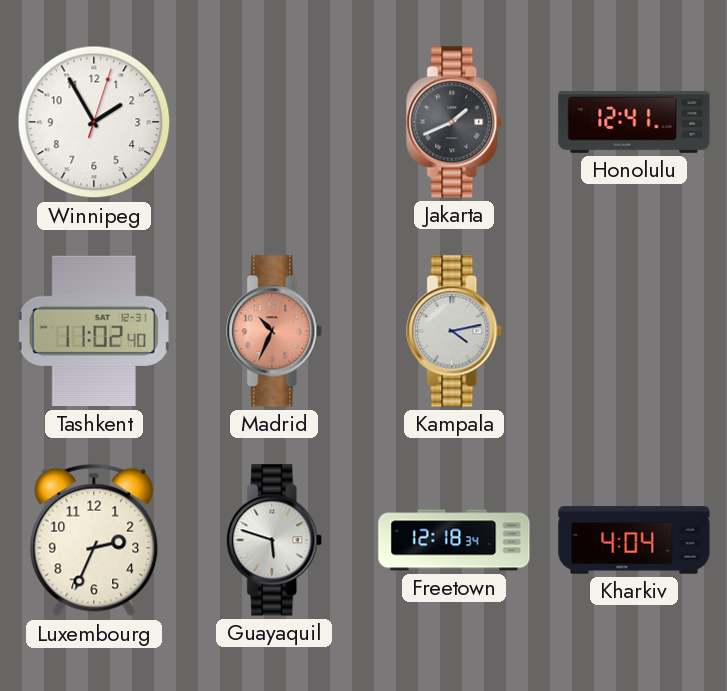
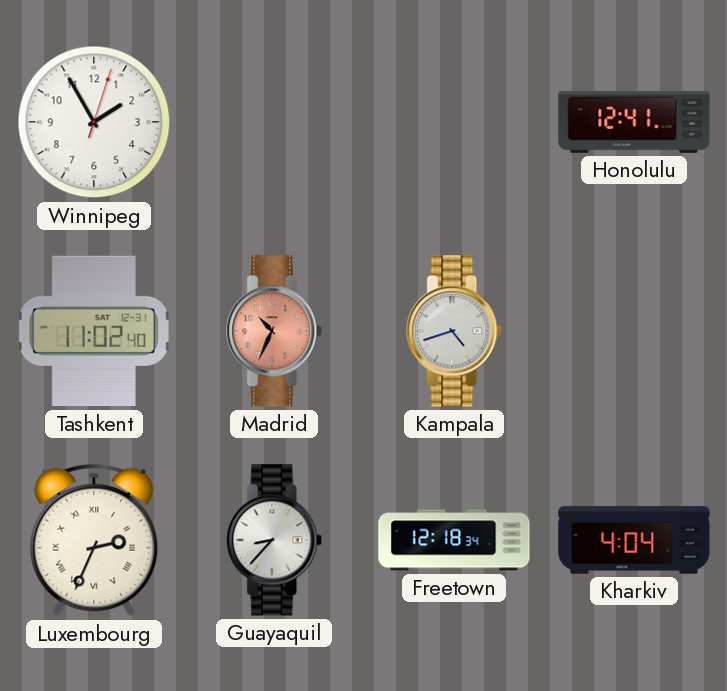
Jakarta: 1:41 -> none (455, 122)
Kampala: 4:13 -> 4:42 (455, 331)
Luxembourg numerals: Arabic -> Roman (94, 540)
Guayaquil: 5:48 -> 8:37 (275, 540)
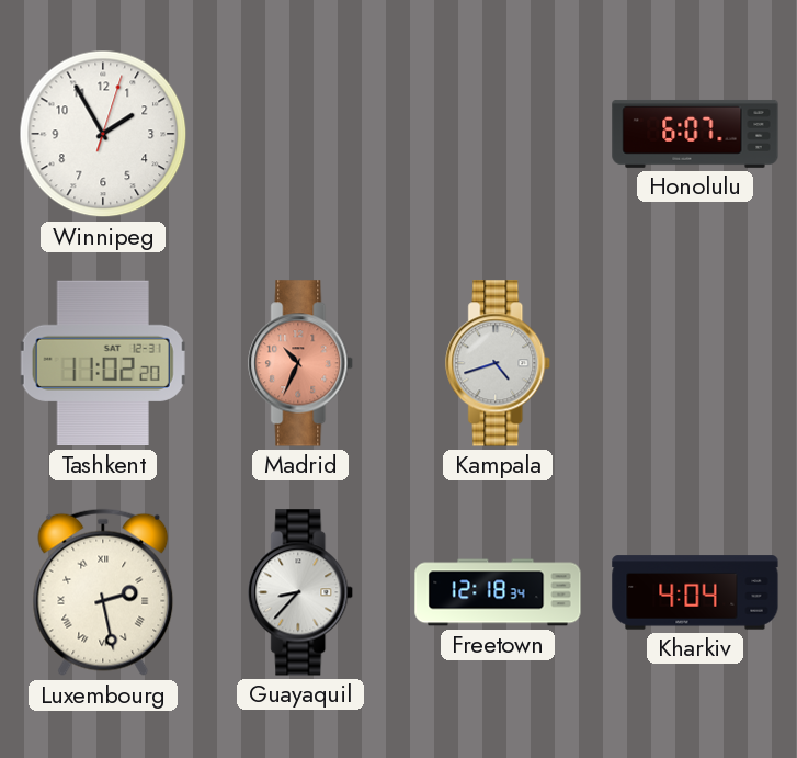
Honolulu: 12:41 -> 6:07 (695, 134)
Tashkent: 11:02:40 -> 11:02:20 (103, 363)
Luxembourg: 2:34 -> 2:28 (103, 592)
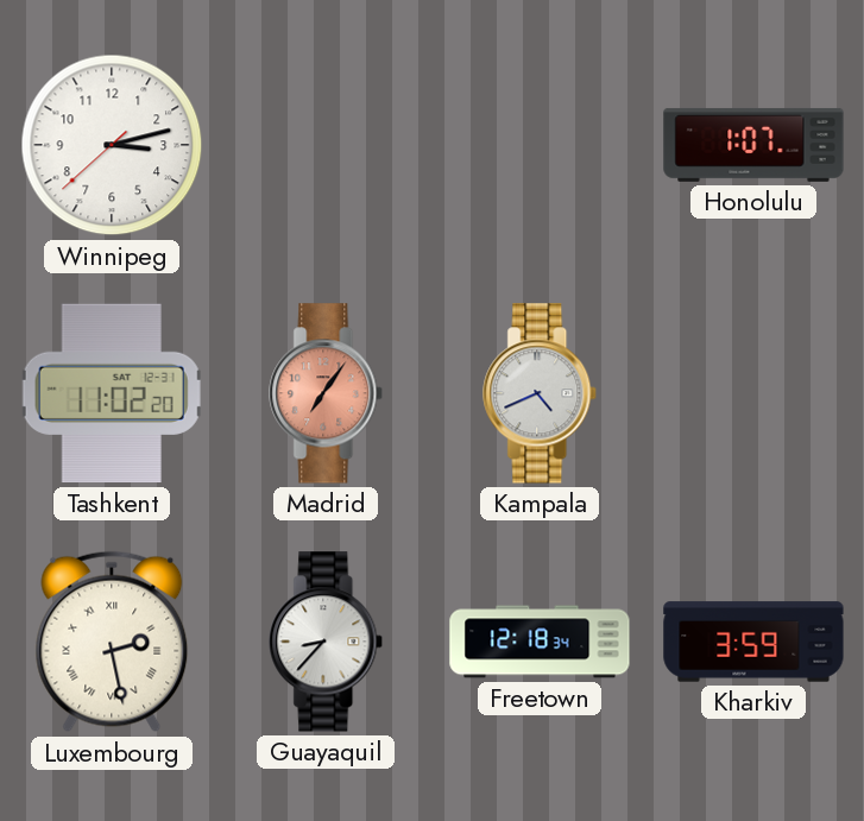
Winnipeg: 1:55 -> 3:12 (112, 145)
Honolulu: 6:07 -> 1:07 (753, 145)
Madrid: 10:34 -> 7:06 (327, 393)
Kampala: 4:42 -> 4:41 (541, 393)
Kharkiv: 4:04 -> 3:59 (753, 642)
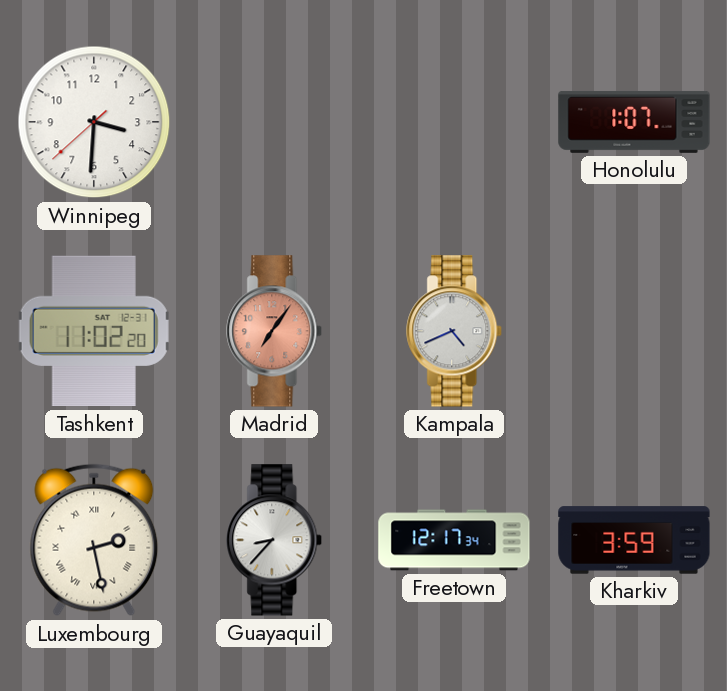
Winnipeg: 3:12 -> 3:30 (94, 122)
Freetown: 12:18 -> 12:17 (454, 540)
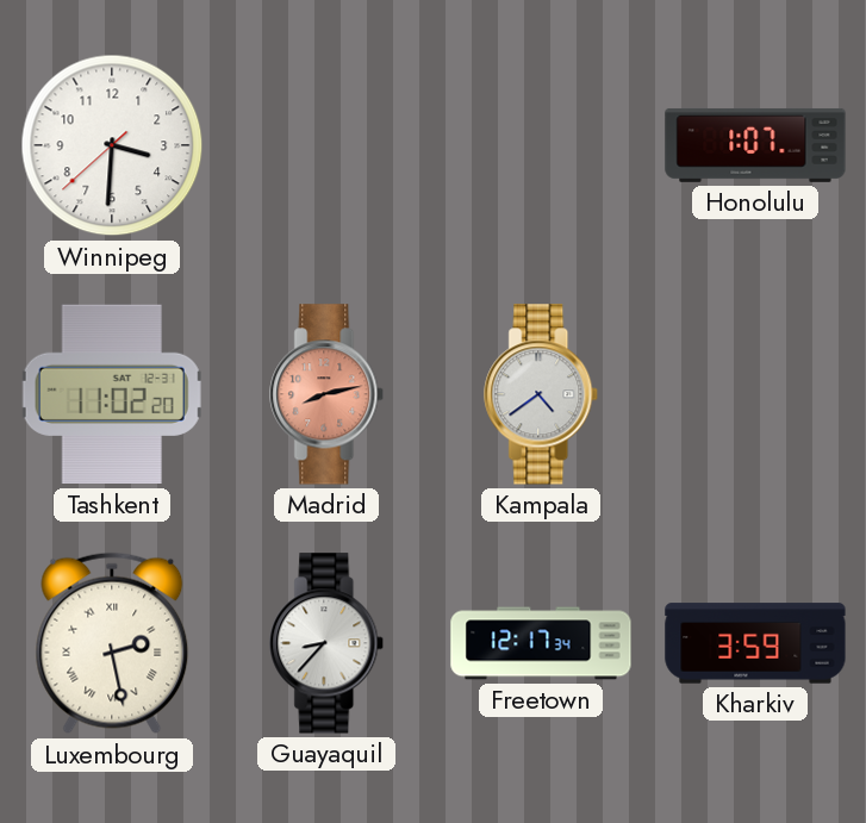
Madrid: 7:06 -> 8:13 (328, 394)
Kampala: 4:41 -> 4:39 (542, 394)
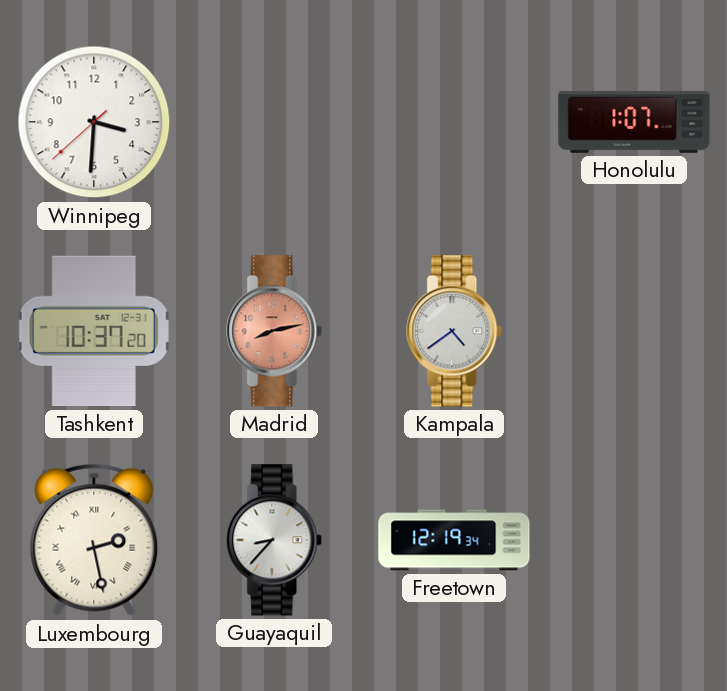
Tashkent: 11:02 -> 10:37 (94, 331)
Freetown: 12:17 -> 12:19 (454, 540)
Kharkiv: 3:59 -> none (755, 643)
